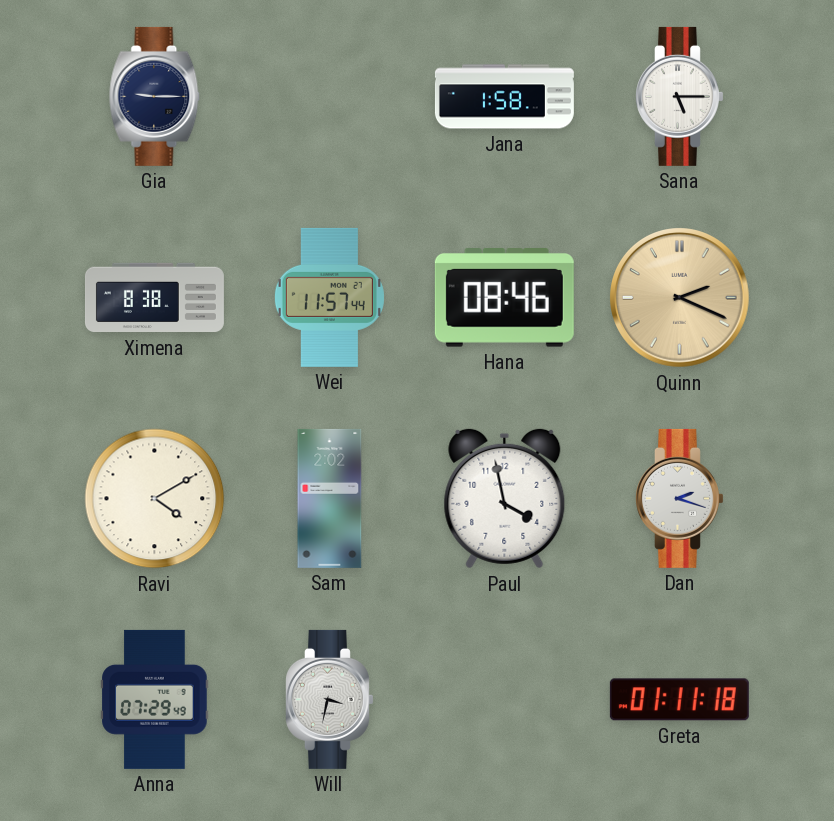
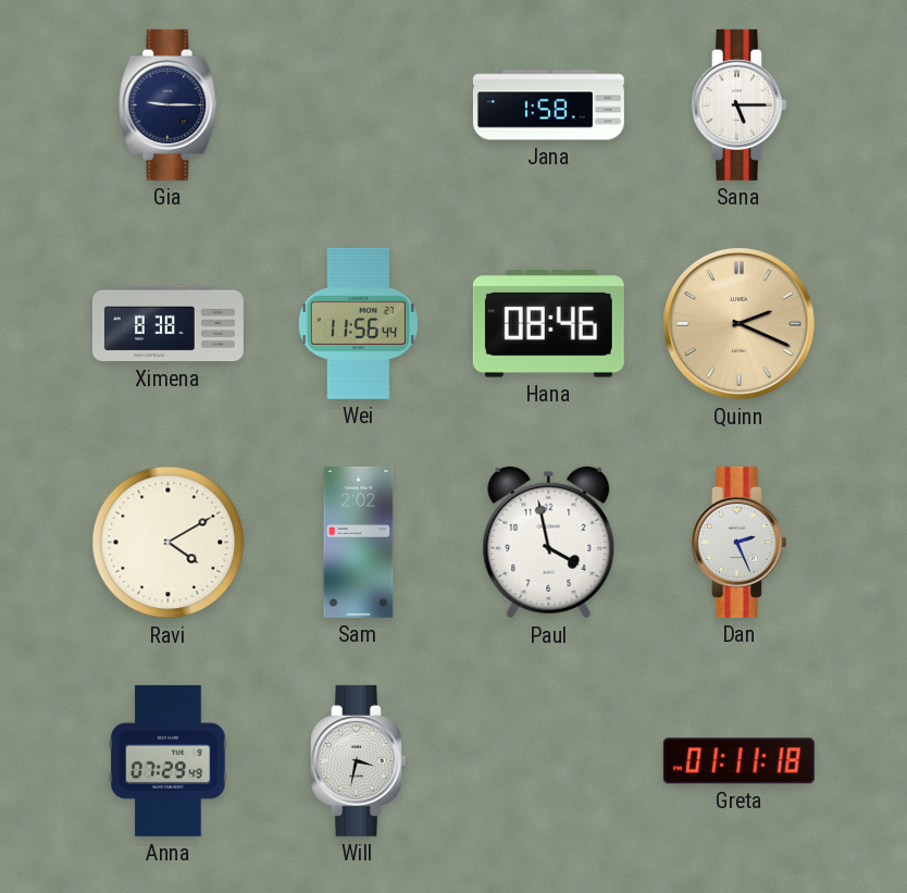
Wei: 11:57 -> 11:56 (358, 323)
Dan: 2:18 -> 2:26 (740, 542)
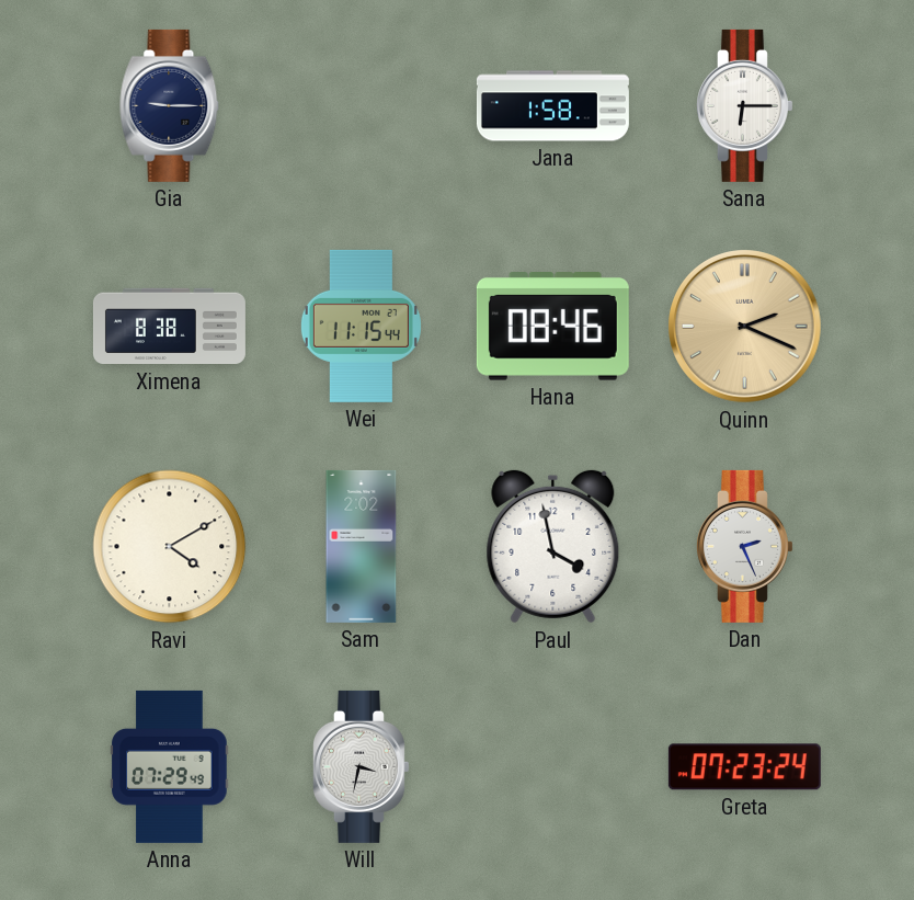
Sana: 5:15 -> 6:15 (745, 105)
Wei: 11:56 -> 11:15 (361, 326)
Greta: 01:11 -> 07:23 (744, 767)
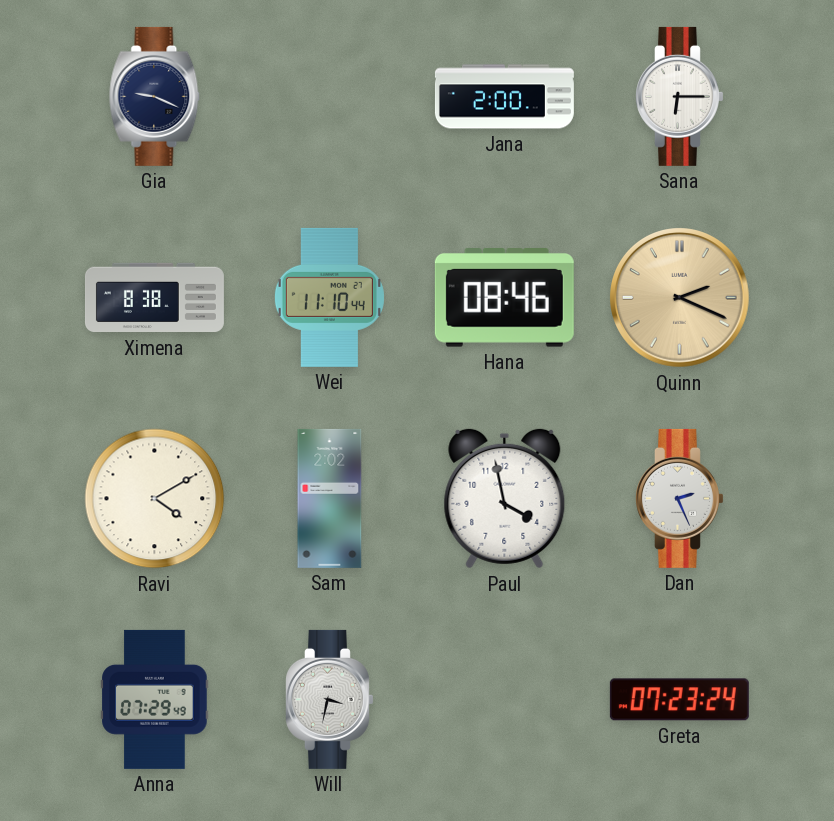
Gia: 9:15 -> 9:19 (155, 96)
Jana: 1:58 -> 2:00 (504, 97)
Wei: 11:15 -> 11:10 (329, 297)
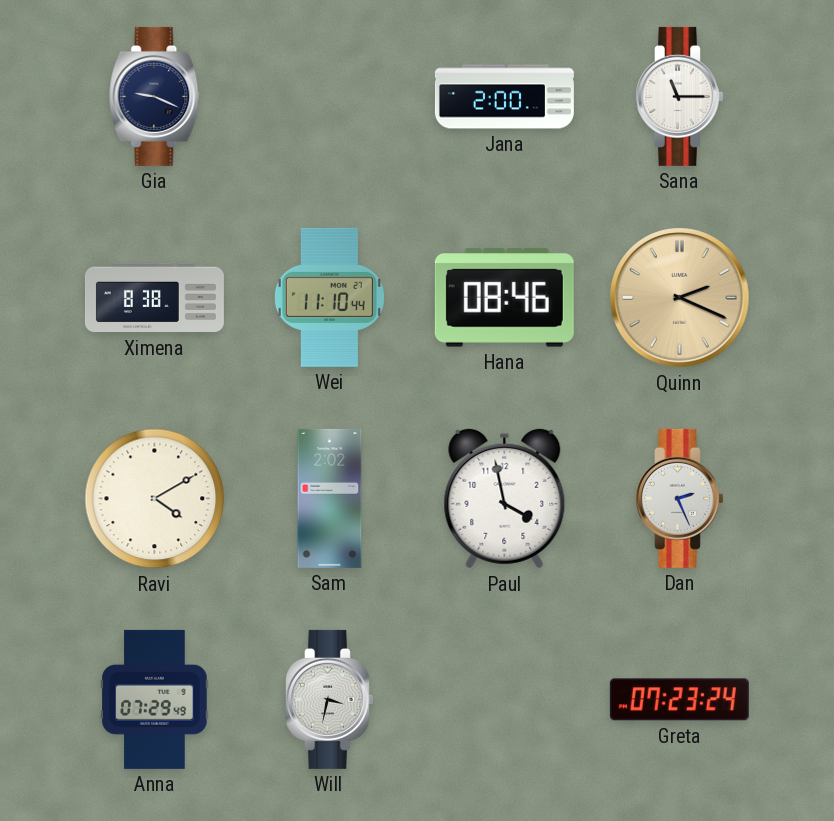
Sana: 6:15 -> 11:15 (680, 96)
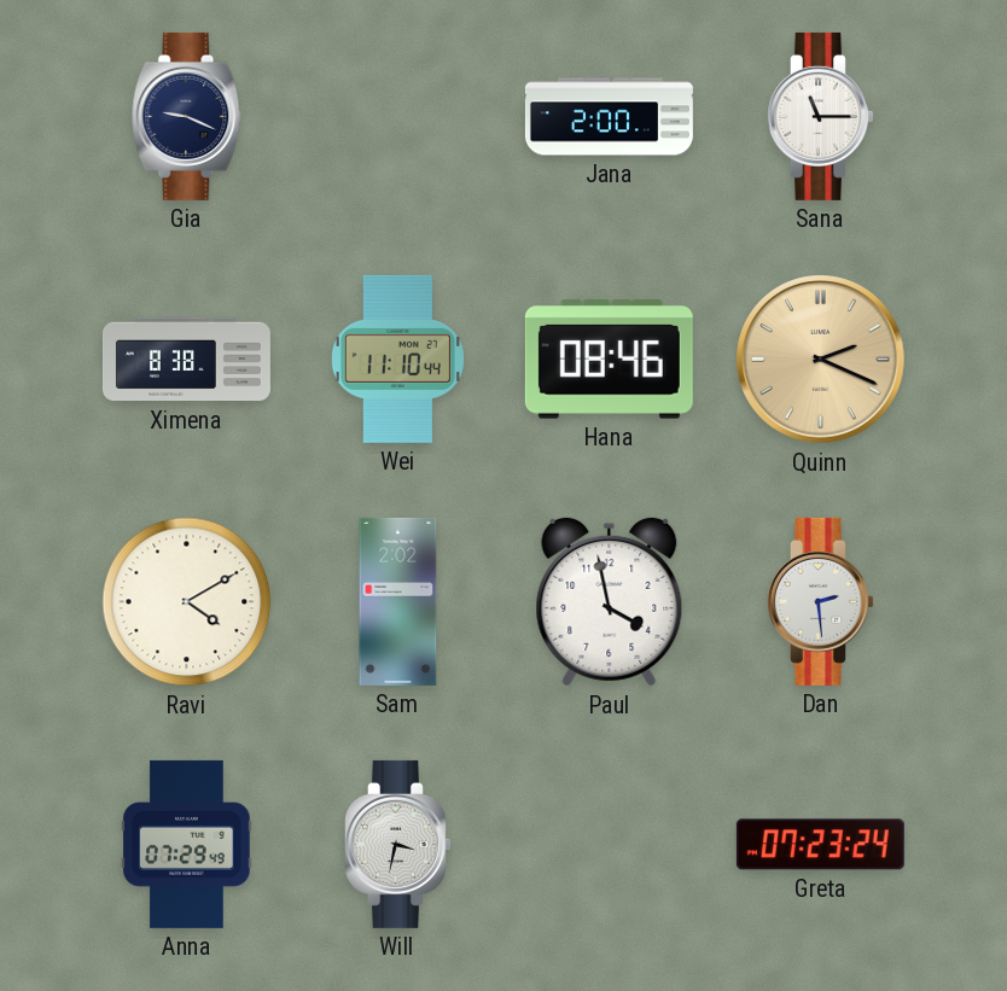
Dan: 2:26 -> 2:29 (821, 601)
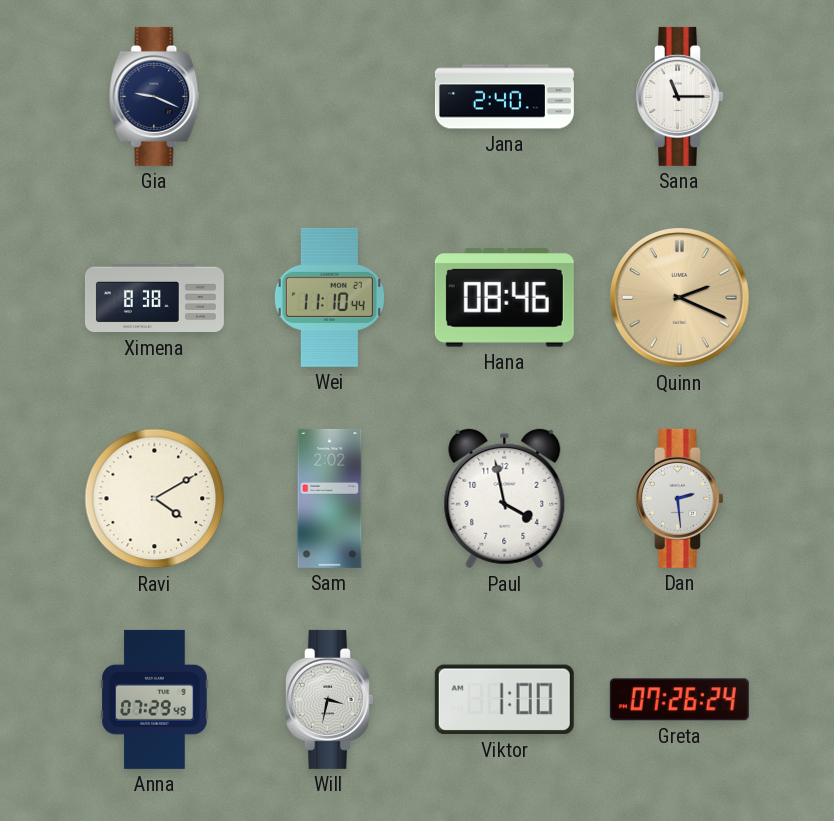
Jana: 2:00 -> 2:40 (504, 97)
Viktor: none -> 1:00 (504, 700)
Greta: 07:23 -> 07:26 (679, 700)
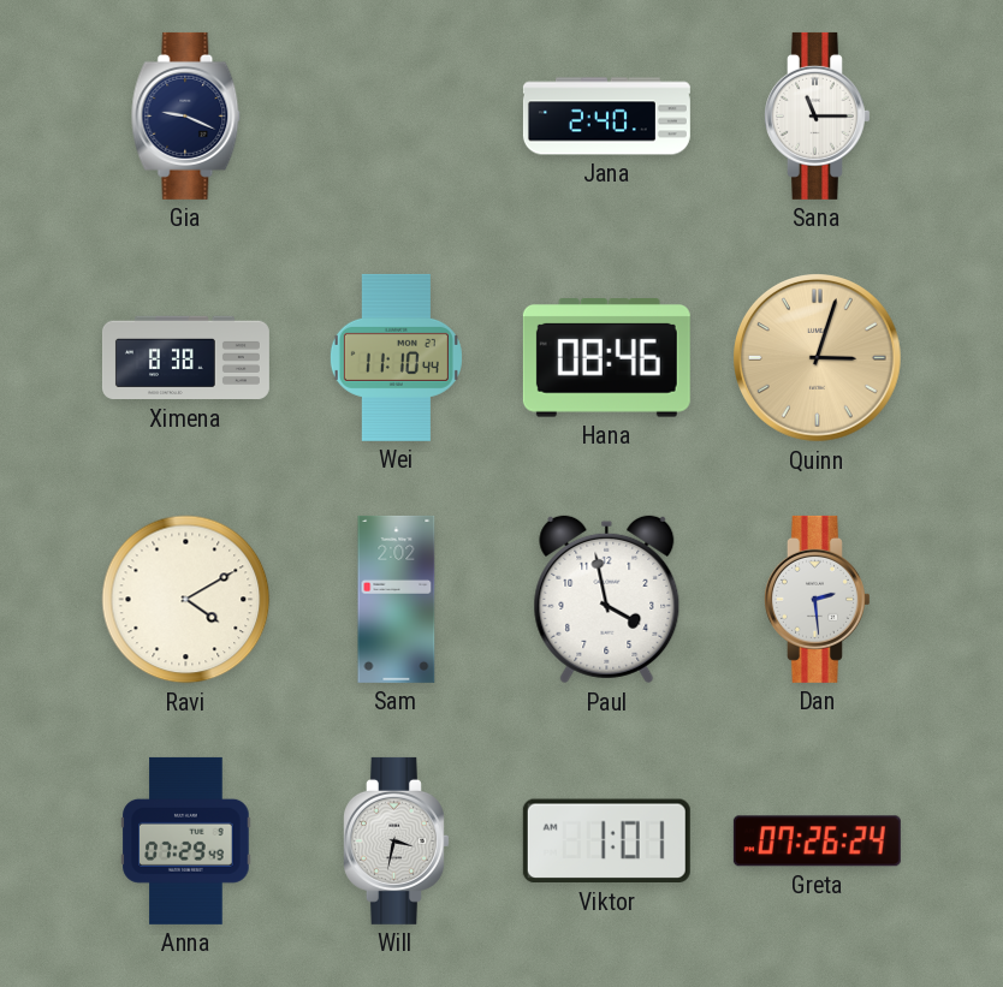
Quinn: 2:19 -> 3:03 (818, 358)
Viktor: 1:00 -> 1:01 (606, 842)
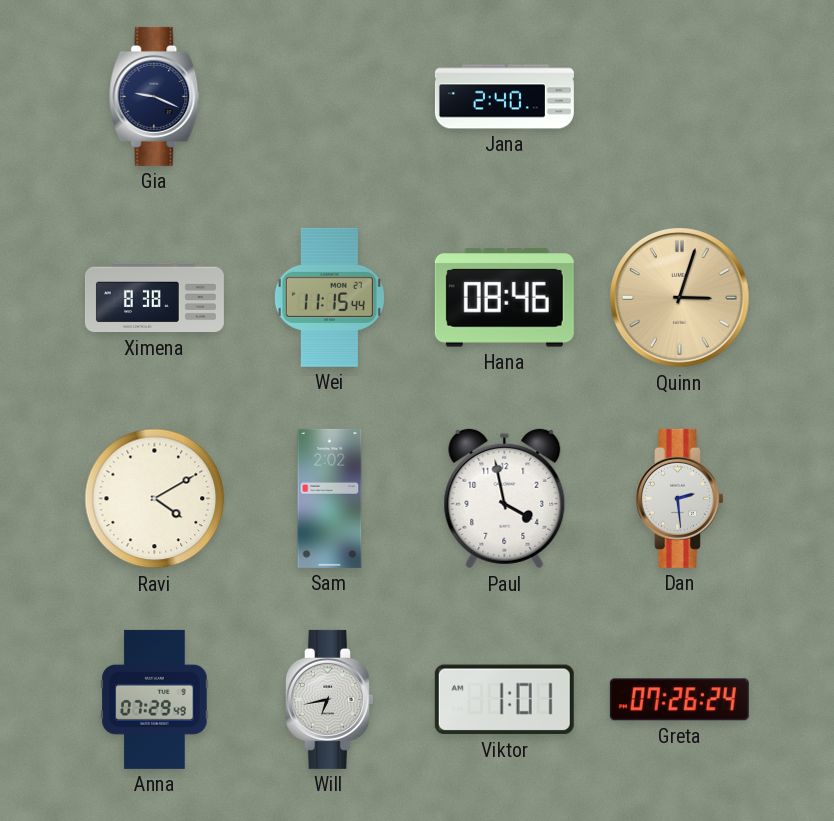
Sana: 11:15 -> none (818, 115)
Wei: 11:10 -> 11:15 (329, 297)
Will: 3:32 -> 6:43 (330, 699)
